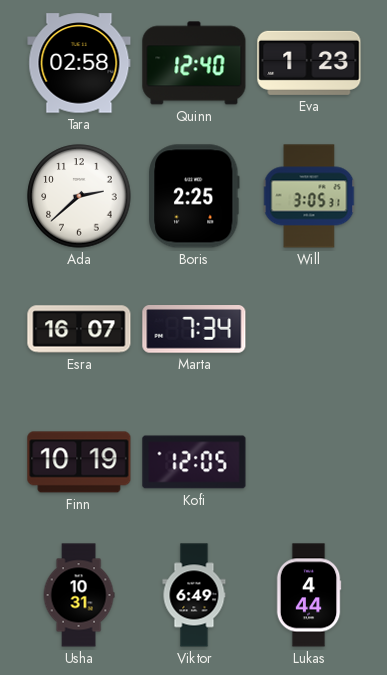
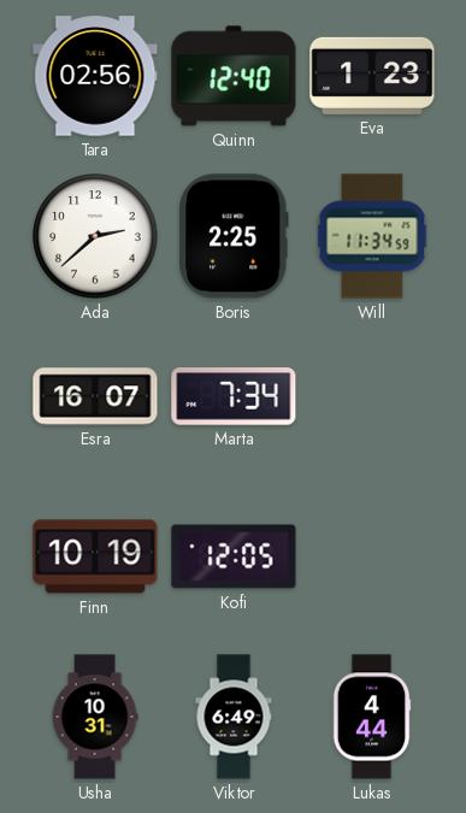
Tara: 02:58 -> 02:56 (95, 76)
Will: 3:05 -> 11:34 (372, 236)
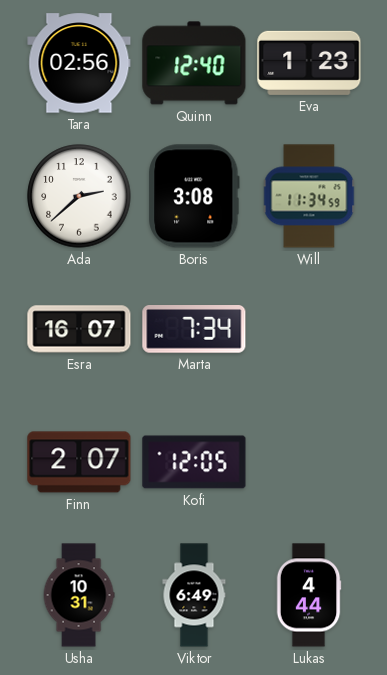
Boris: 2:25 -> 3:08 (194, 196)
Finn: 10:19 -> 2:07 (79, 462)
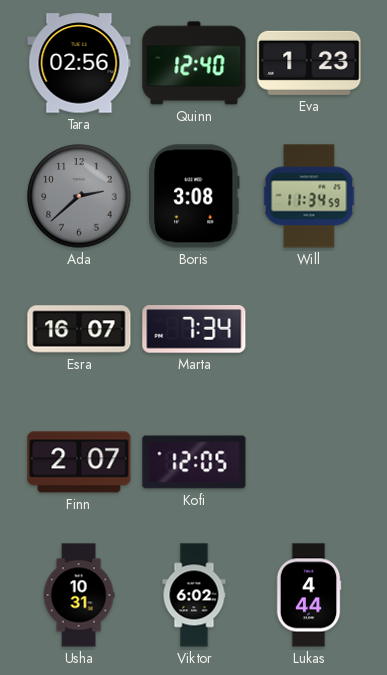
Ada dial: white -> grey (79, 196)
Viktor: 6:49 -> 6:02 (194, 595)
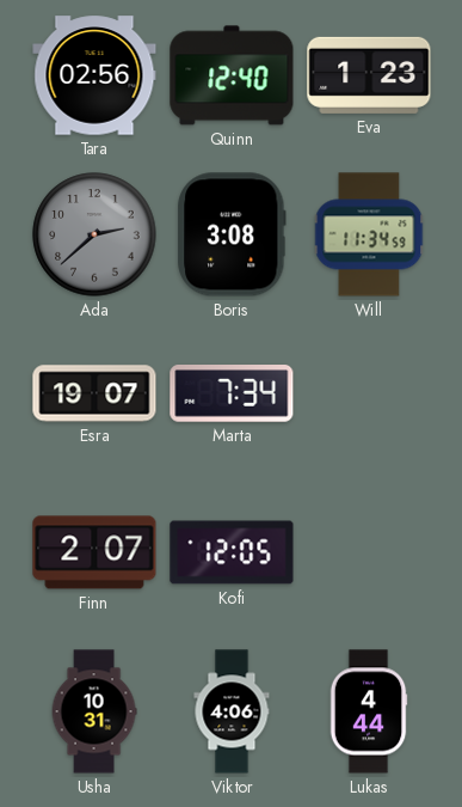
Esra: 16:07 -> 19:07 (94, 393)
Viktor: 6:02 -> 4:06 (232, 711)
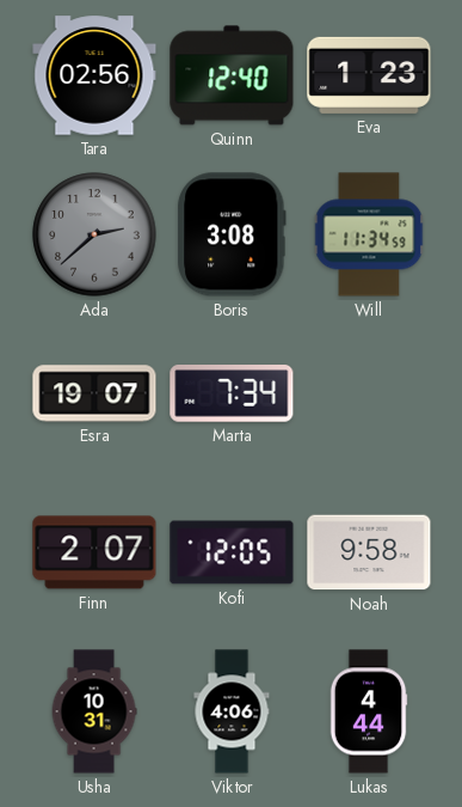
Noah: none -> 9:58 (369, 552)
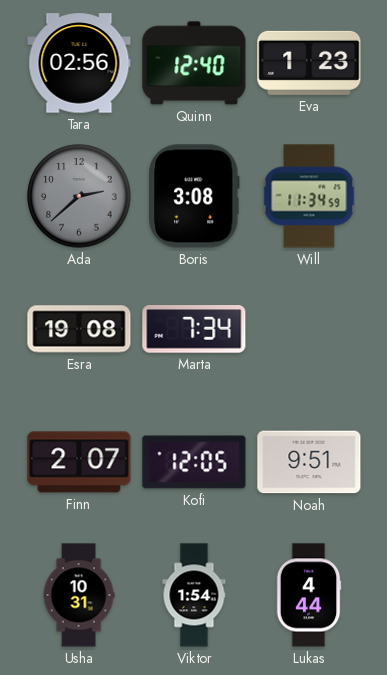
Esra: 19:07 -> 19:08 (79, 329)
Noah: 9:58 -> 9:51 (309, 462)
Viktor: 4:06 -> 1:54 (194, 595)
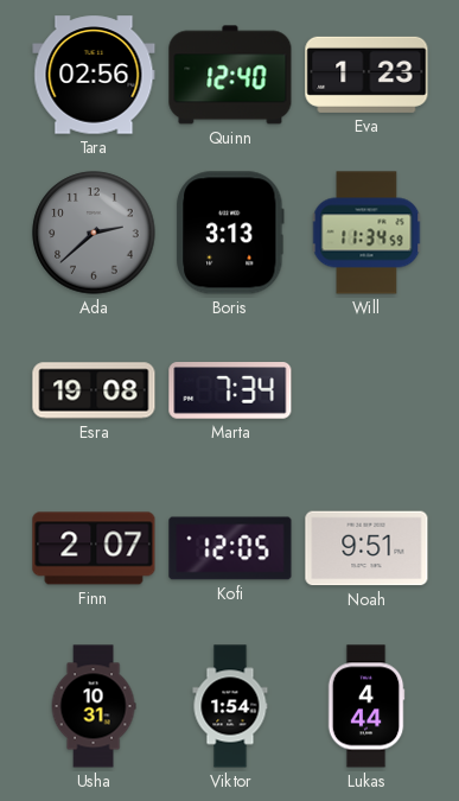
Boris: 3:08 -> 3:13 (230, 233)
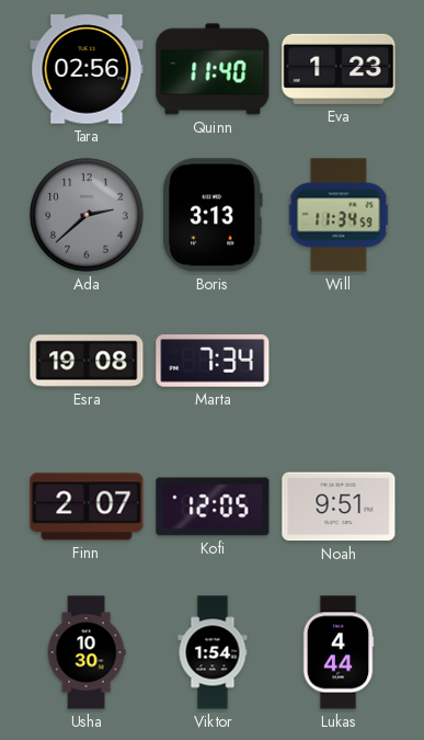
Quinn: 12:40 -> 11:40 (213, 69)
Usha: 10:31 -> 10:30 (87, 652)
